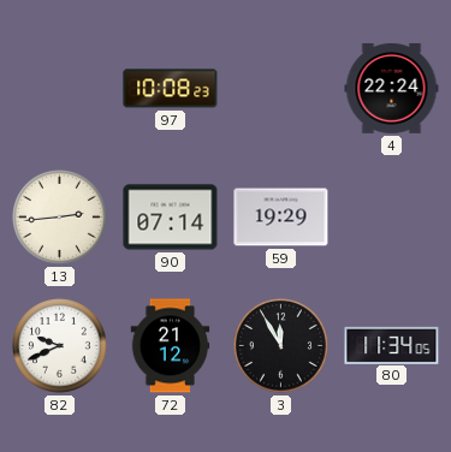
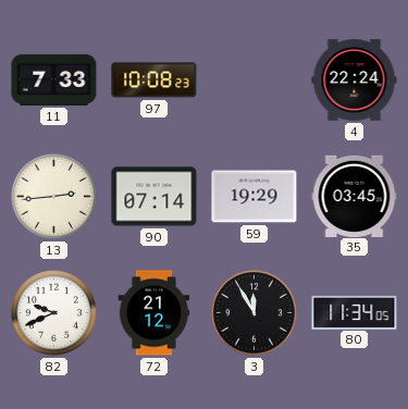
11: none -> 7:33 (54, 79)
35: none -> 03:45 (355, 196)
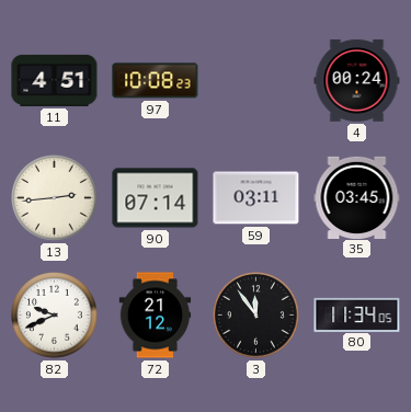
11: 7:33 -> 4:51 (55, 80)
4: 22:24 -> 00:24 (357, 80)
59: 19:29 -> 03:11 (256, 198)
3: 11:55 -> 11:54 (256, 316)
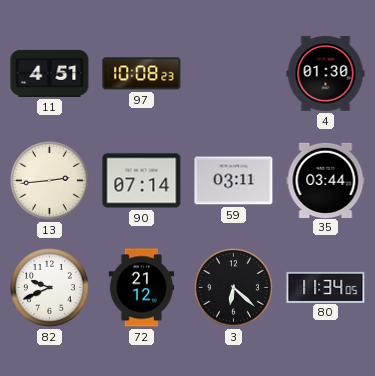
4: 00:24 -> 01:30 (326, 73)
35: 03:45 -> 03:44 (326, 180)
3: 11:54 -> 6:22 (234, 288)
